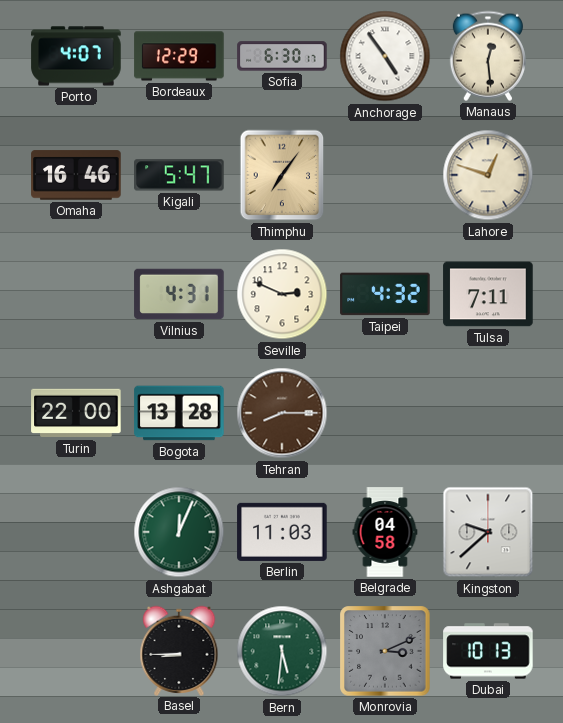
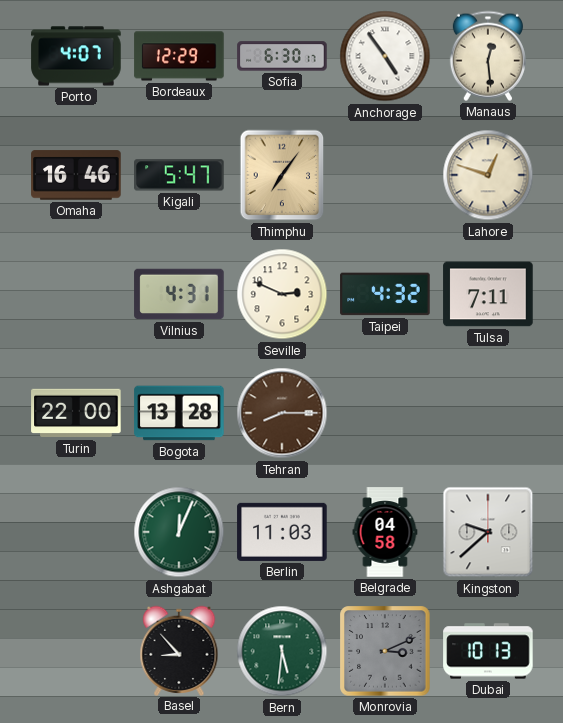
Basel: 8:45 -> 8:53 (179, 650)
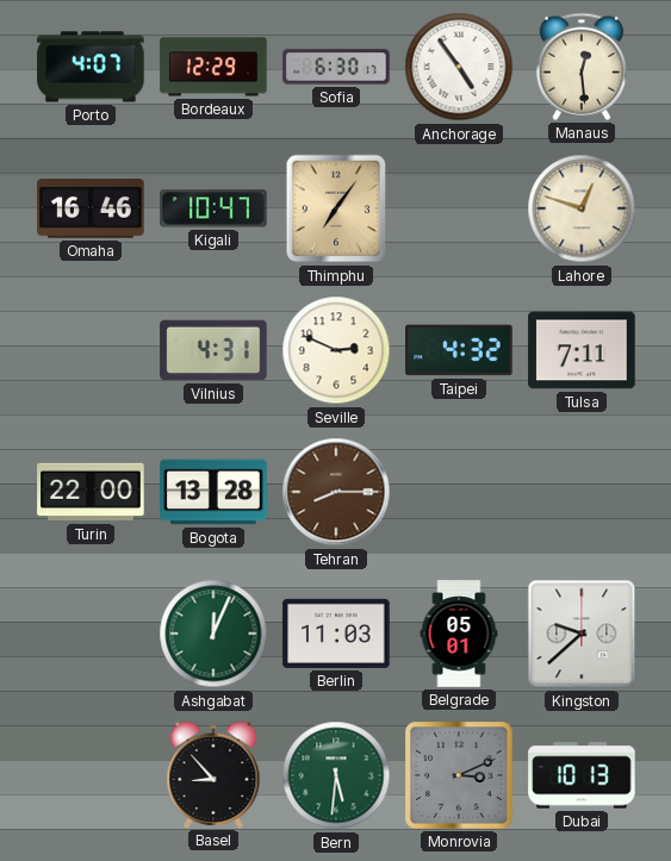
Kigali: 5:47 -> 10:47 (213, 208)
Belgrade: 04:58 -> 05:01 (459, 634)
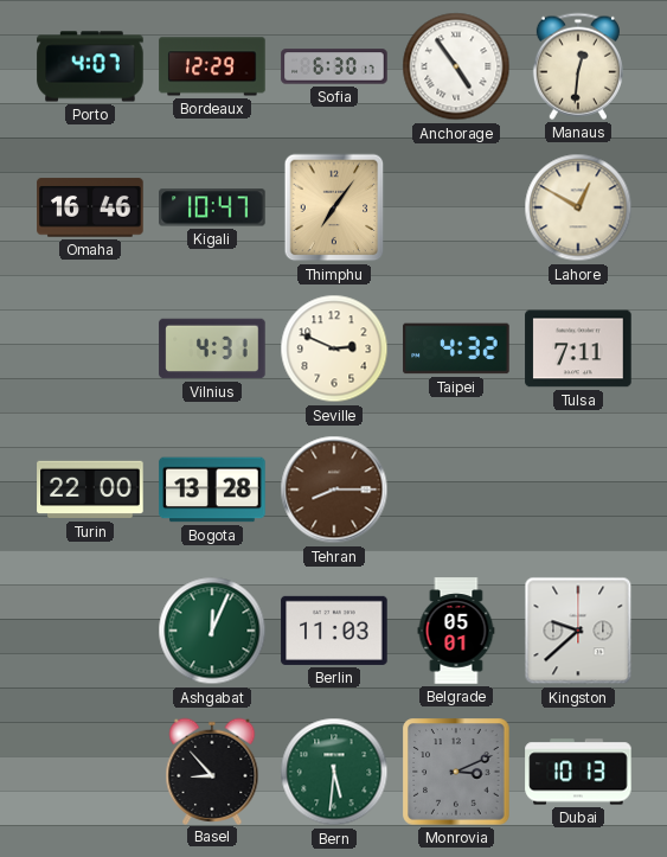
Manaus: 12:29 -> 12:31 (578, 66)
Lahore: 12:48 -> 12:50 (578, 207)
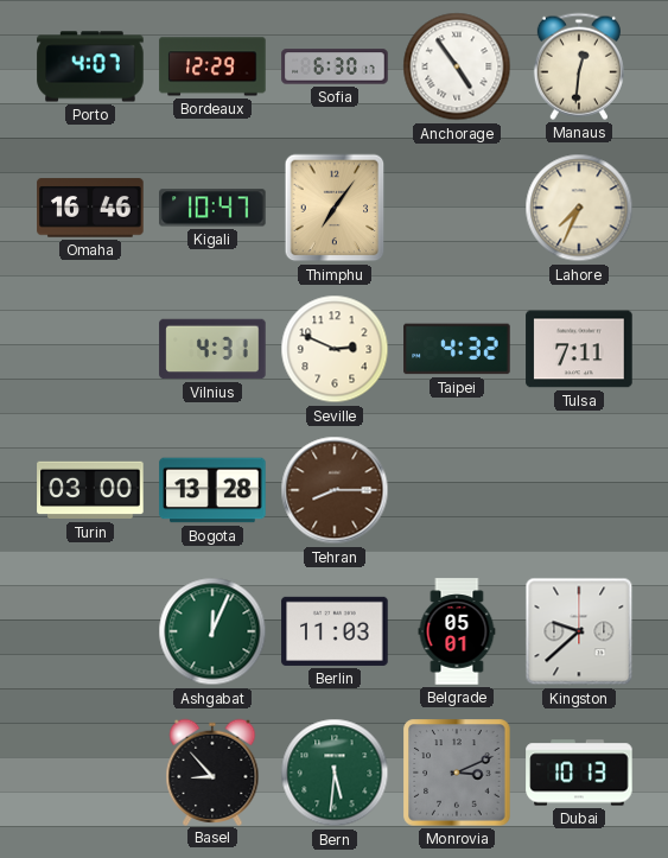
Lahore: 12:50 -> 7:34 (579, 208)
Turin: 22:00 -> 03:00 (90, 490)
